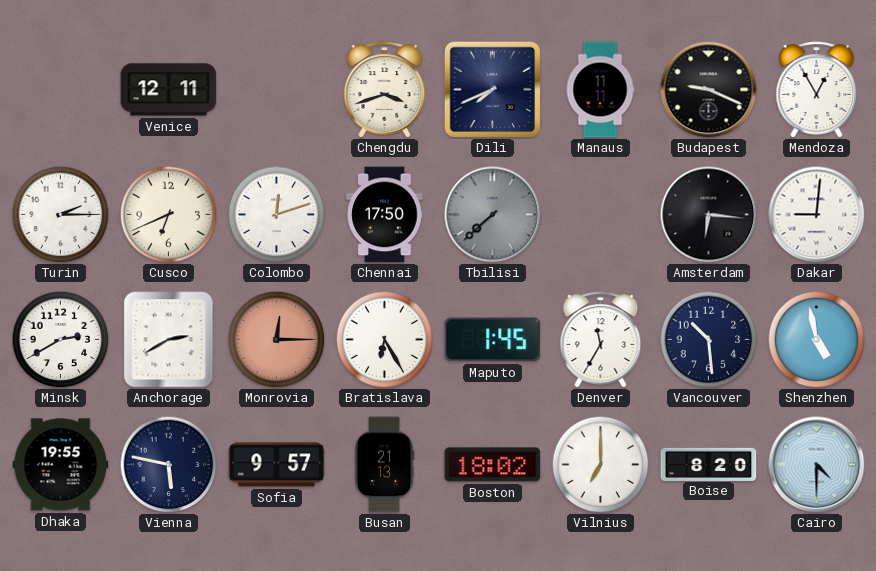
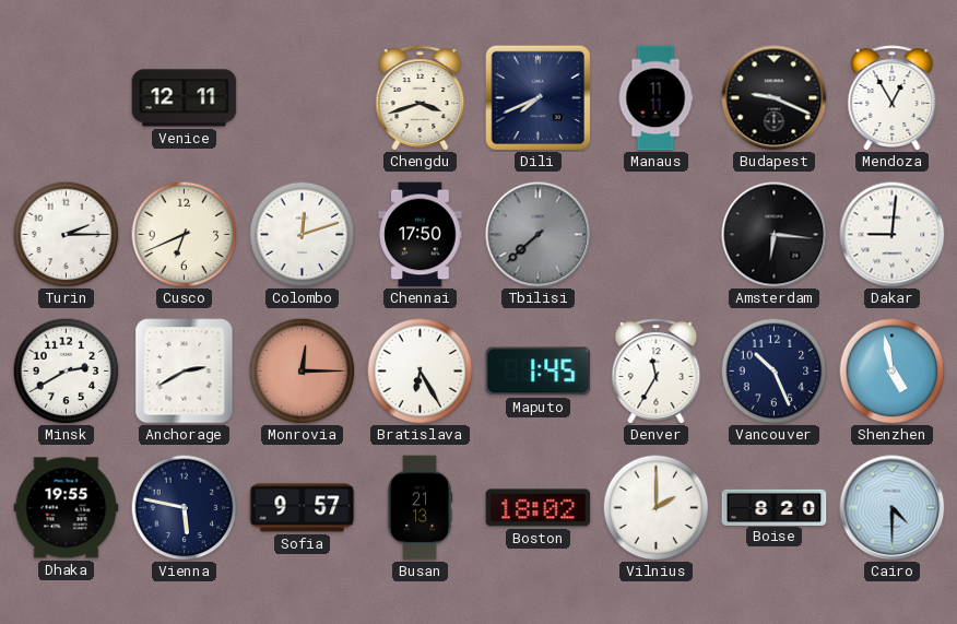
Vancouver: 10:29 -> 10:26 (773, 370)
Vilnius: 7:00 -> 2:00 (655, 507)
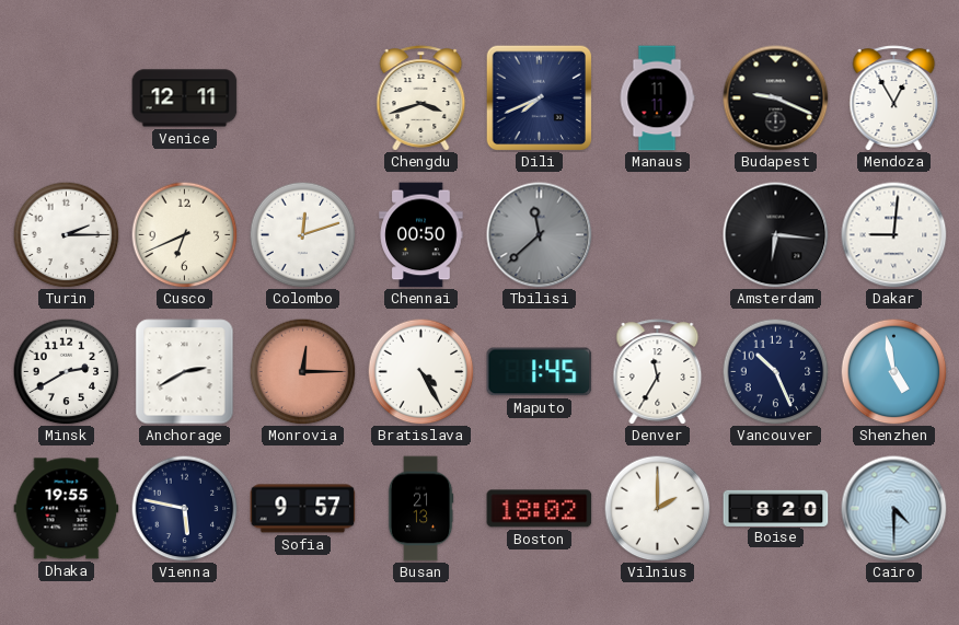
Chennai: 17:50 -> 00:50 (421, 235)
Tbilisi: 7:38 -> 11:38 (540, 235)
Bratislava: 6:25 -> 4:25 (420, 371)
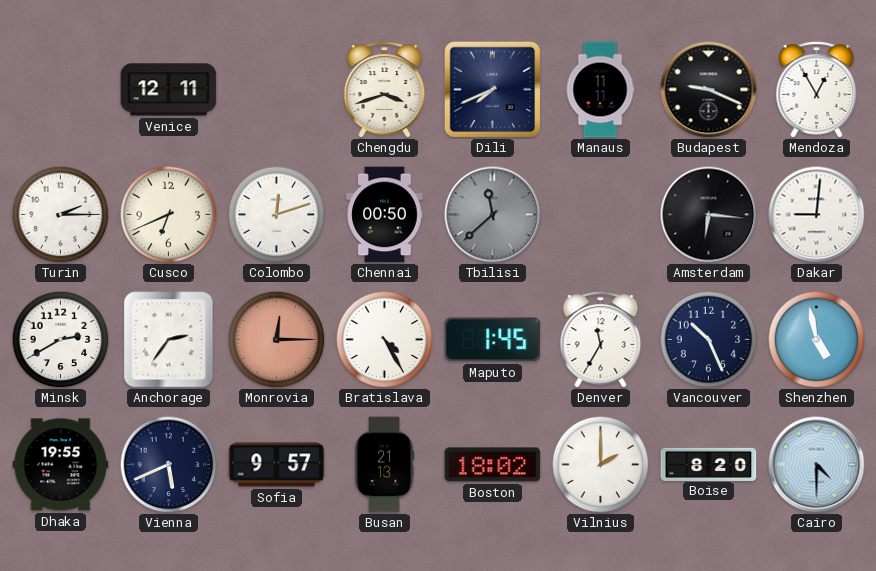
Anchorage: 2:40 -> 2:36 (169, 340)
Vienna: 5:47 -> 5:41 (168, 464)
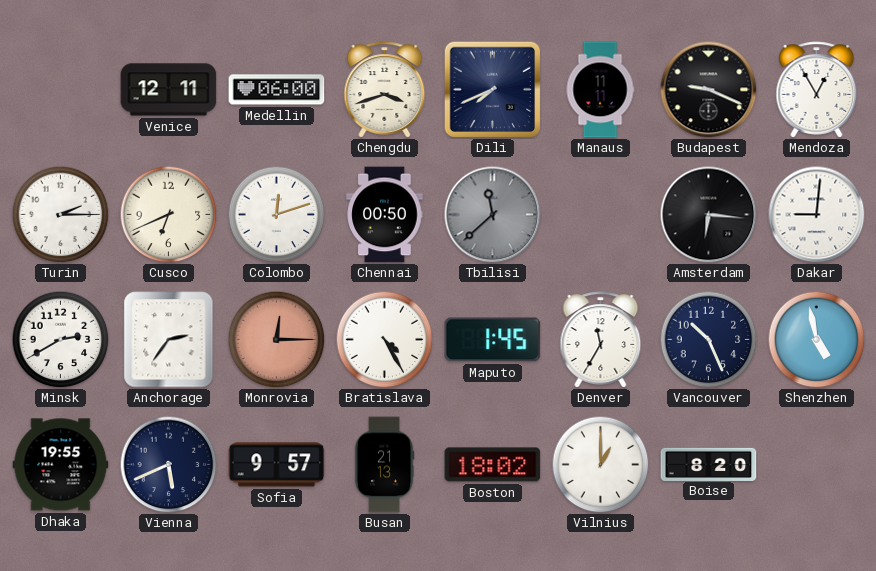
Medellin: none -> 06:00 (277, 90)
Vilnius: 2:00 -> 1:00 (600, 464)
Cairo: 4:30 -> none (817, 465)
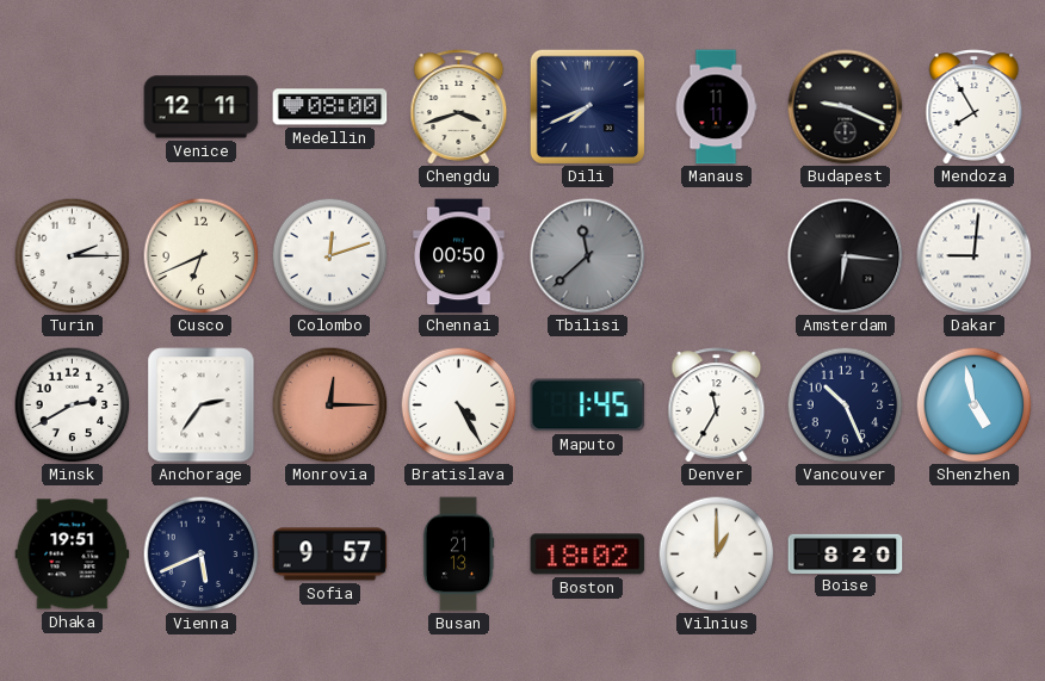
Medellin: 06:00 -> 08:00 (330, 107)
Mendoza: 12:55 -> 7:55 (975, 107)
Dhaka: 19:55 -> 19:51 (73, 555)
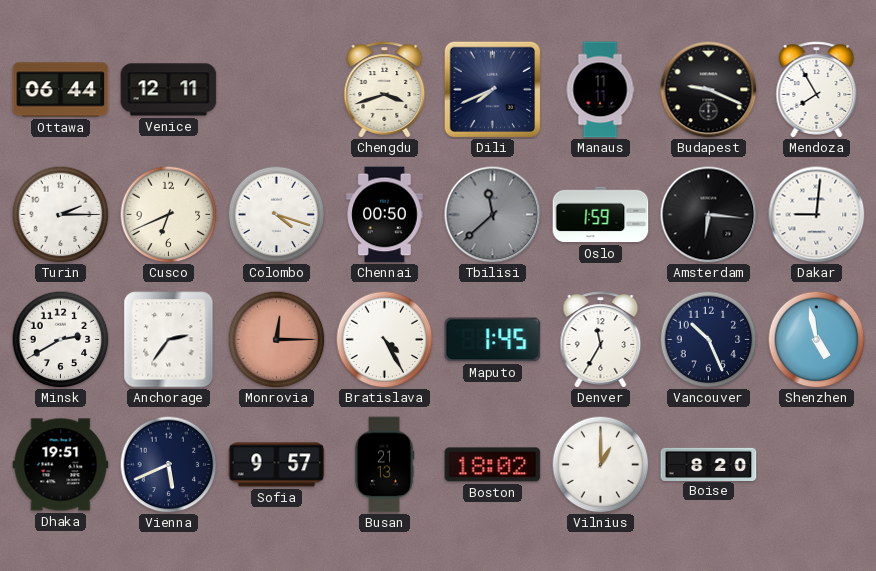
Ottawa: none -> 06:44 (61, 90)
Medellin: 08:00 -> none (330, 107)
Colombo: 12:12 -> 4:18 (276, 214)
Oslo: none -> 1:59 (601, 215)
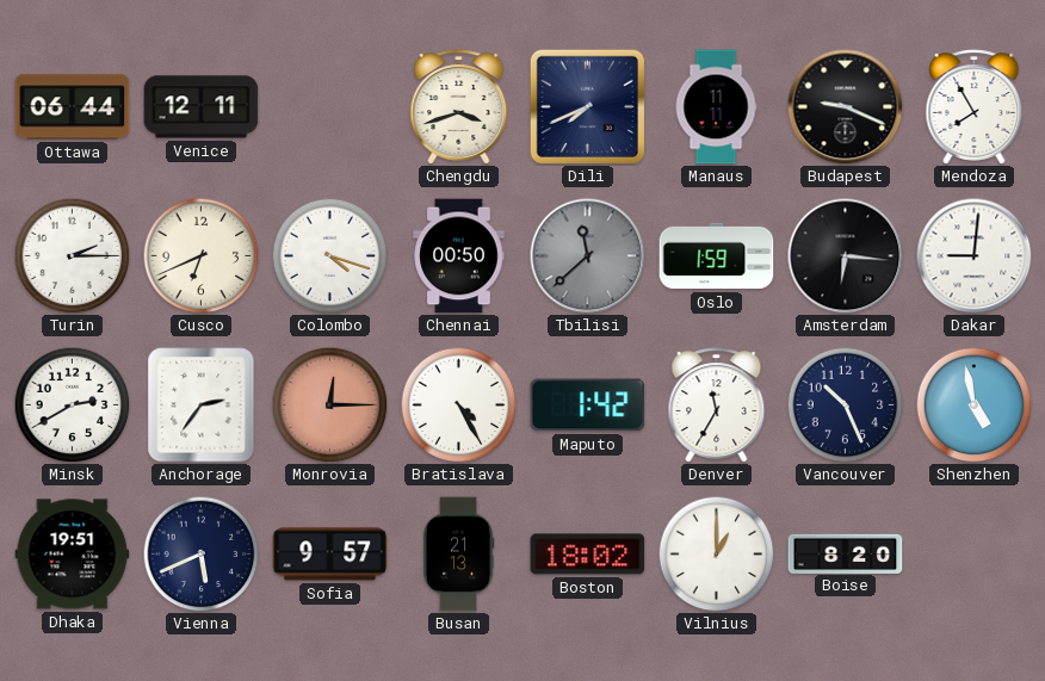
Maputo: 1:45 -> 1:42 (588, 405)
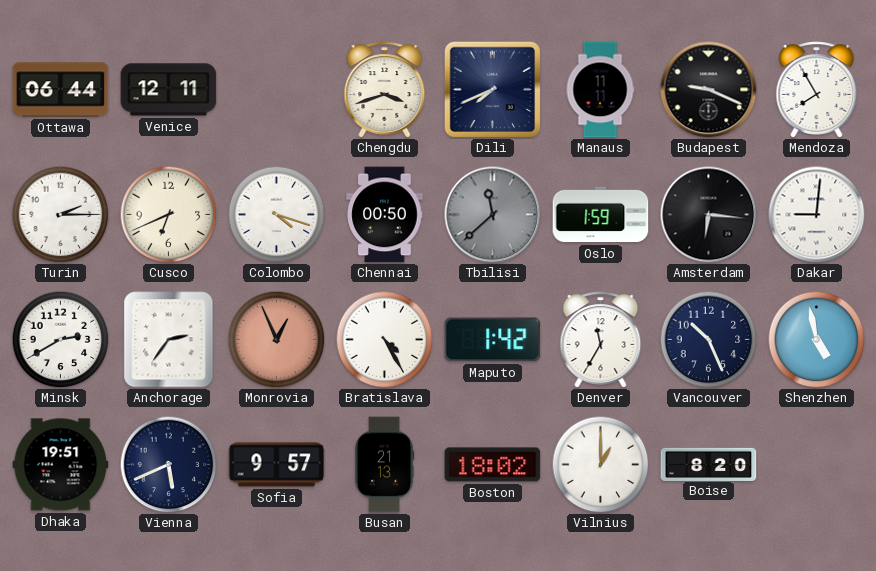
Monrovia: 12:15 -> 12:56 (276, 339)
